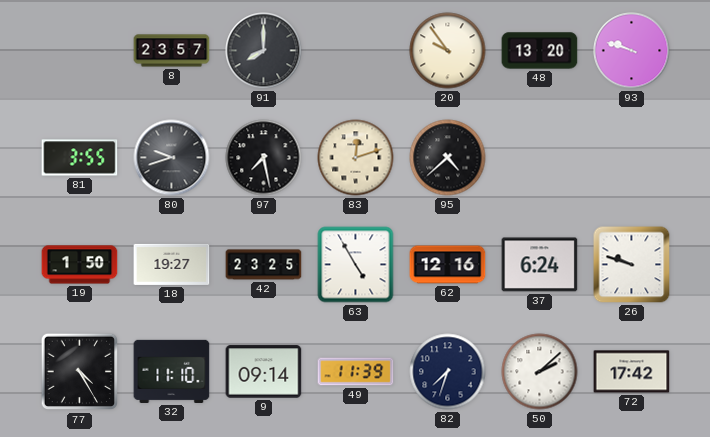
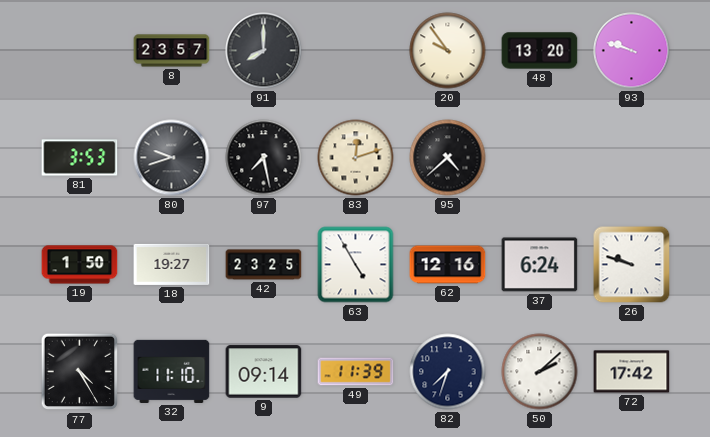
81: 3:55 -> 3:53 (80, 158)
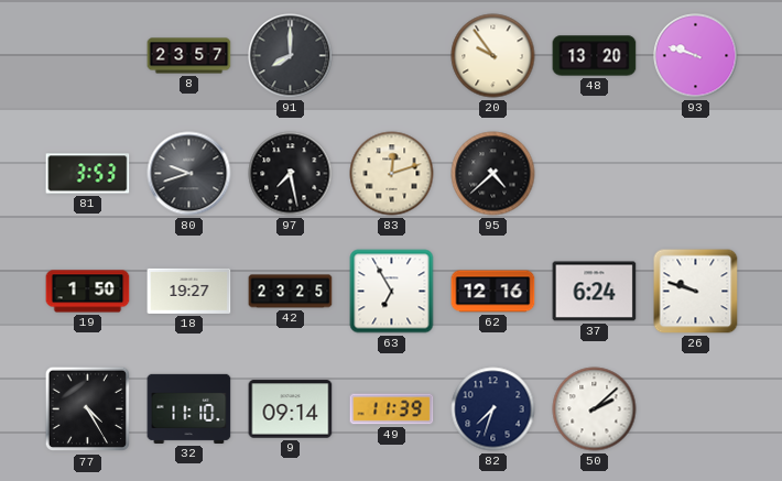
63: 4:55 -> 6:55 (392, 292)
72: 17:42 -> none (632, 372)
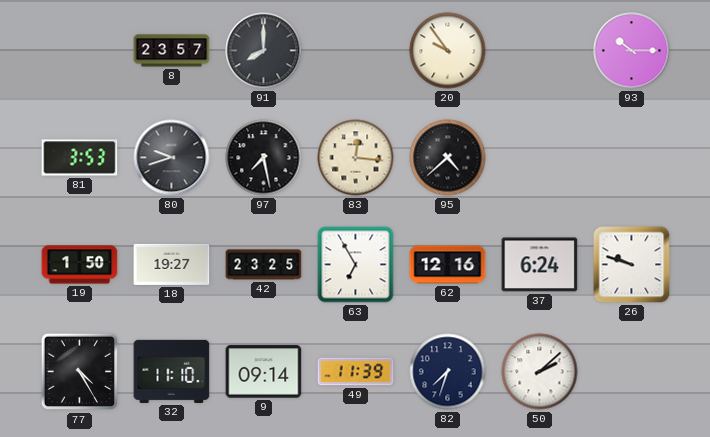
48: 13:20 -> none (595, 56)
93: 9:48 -> 10:15 (632, 51)
83: 12:12 -> 12:16 (356, 158)
